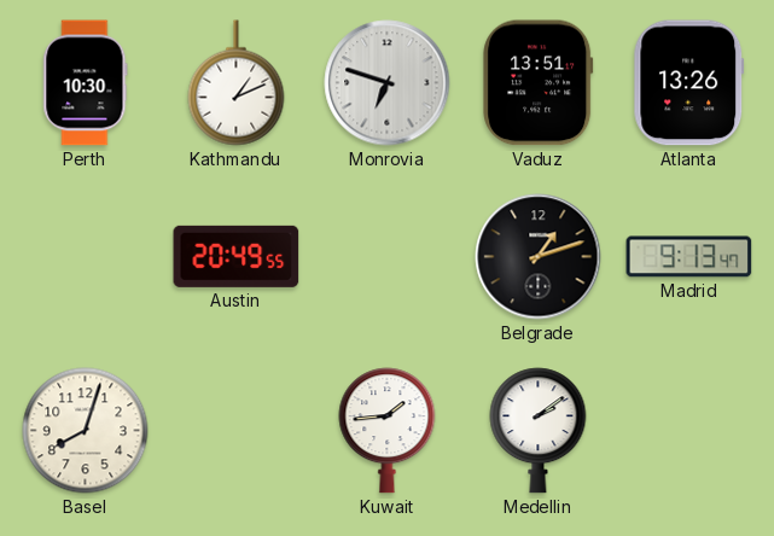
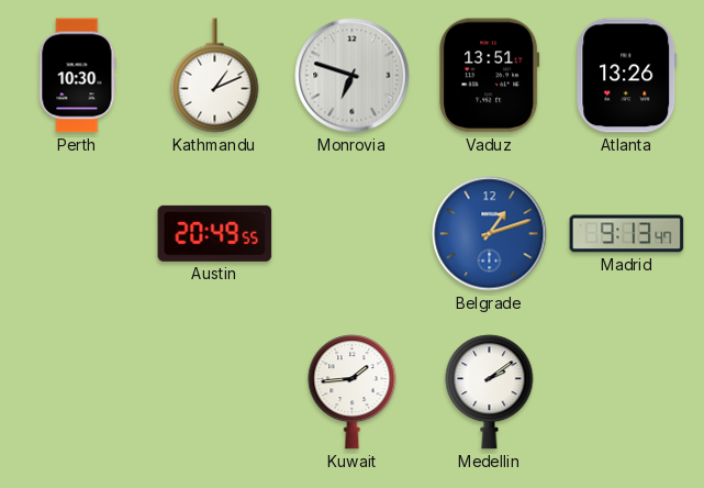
Belgrade dial: black -> blue (490, 234)
Basel: 8:03 -> none (86, 431)
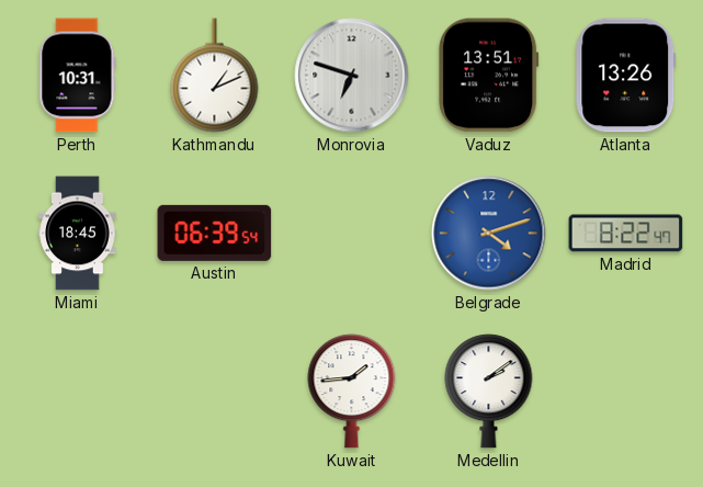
Perth: 10:30 -> 10:31 (78, 76)
Miami: none -> 18:45 (78, 234)
Austin: 20:49 -> 06:39 (215, 233)
Belgrade: 1:12 -> 4:12 (489, 234)
Madrid: 9:13 -> 8:22 (626, 234)
